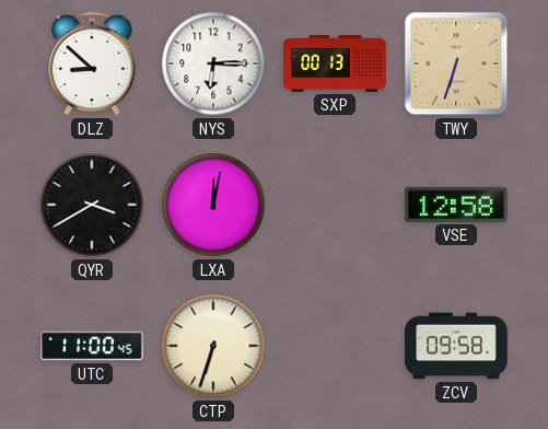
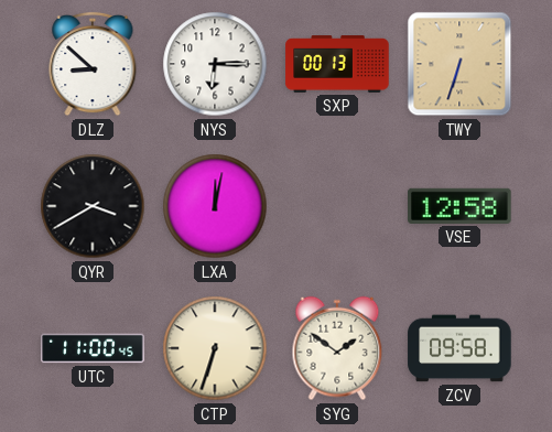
SYG: none -> 1:51 (337, 348)
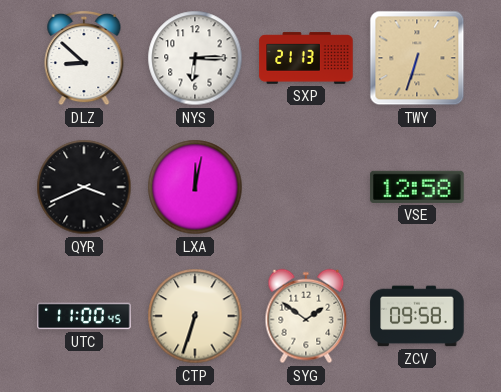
SXP: 00:13 -> 21:13 (306, 58)
QYR: 3:40 -> 3:41 (84, 187)
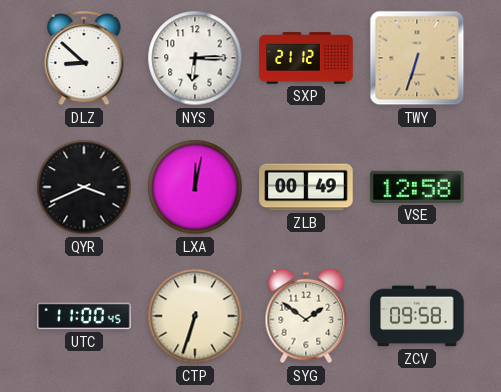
SXP: 21:13 -> 21:12 (306, 58)
ZLB: none -> 00:49 (306, 187)
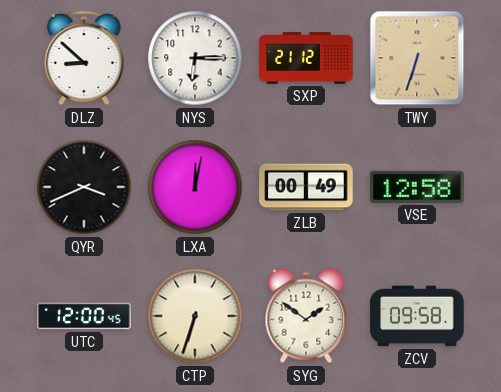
UTC: 11:00 -> 12:00 (84, 316)
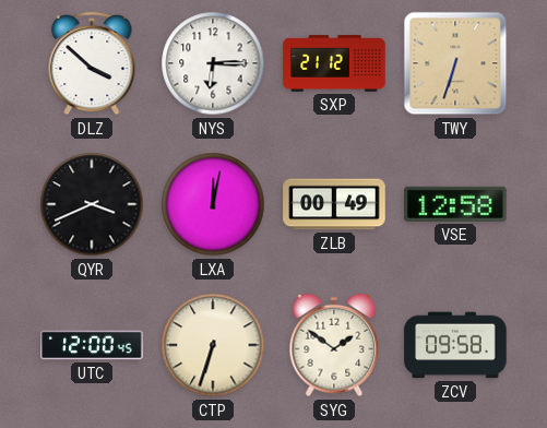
DLZ: 8:52 -> 3:52 (92, 63)
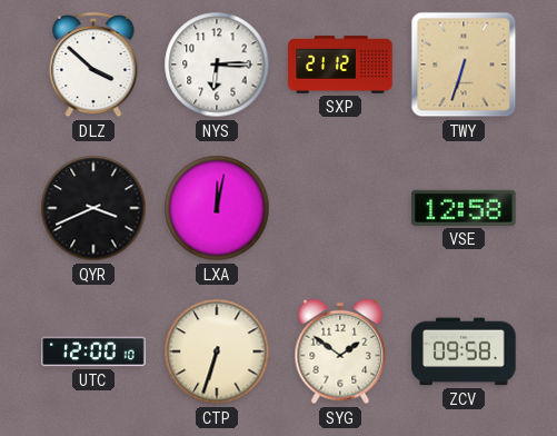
ZLB: 00:49 -> none (334, 204)
UTC: 12:00:45 -> 12:00:10 (93, 351)
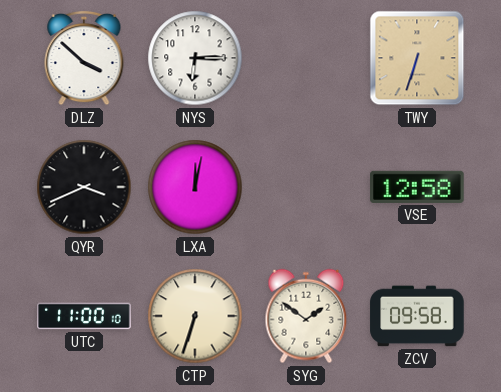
SXP: 21:12 -> none (340, 65)
UTC: 12:00 -> 11:00 (84, 316)
